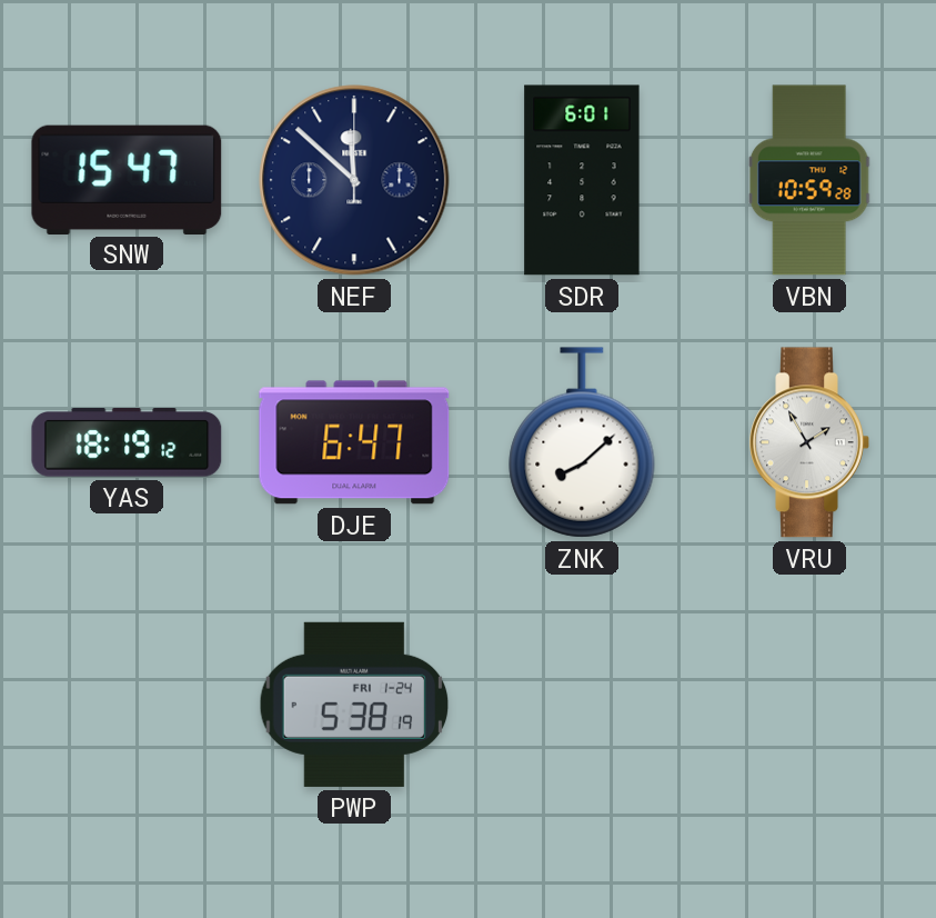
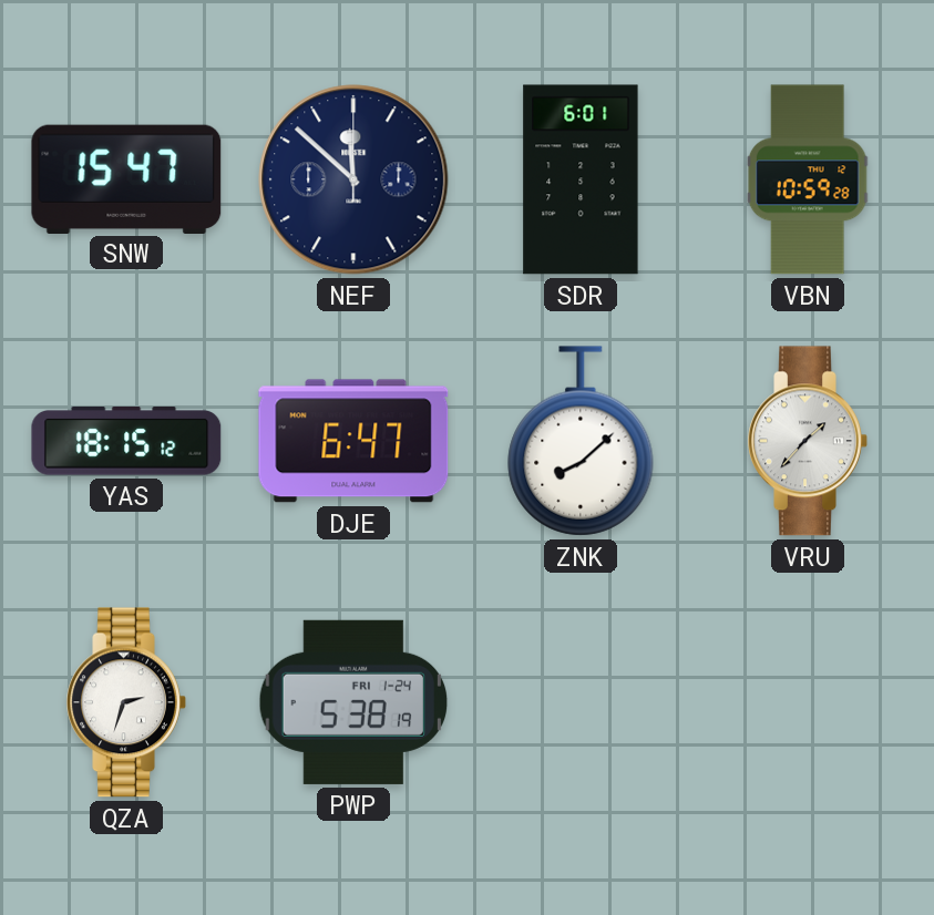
YAS: 18:19 -> 18:15 (126, 441)
VRU: 1:55 -> 1:37 (808, 441)
QZA: none -> 2:33 (126, 702)
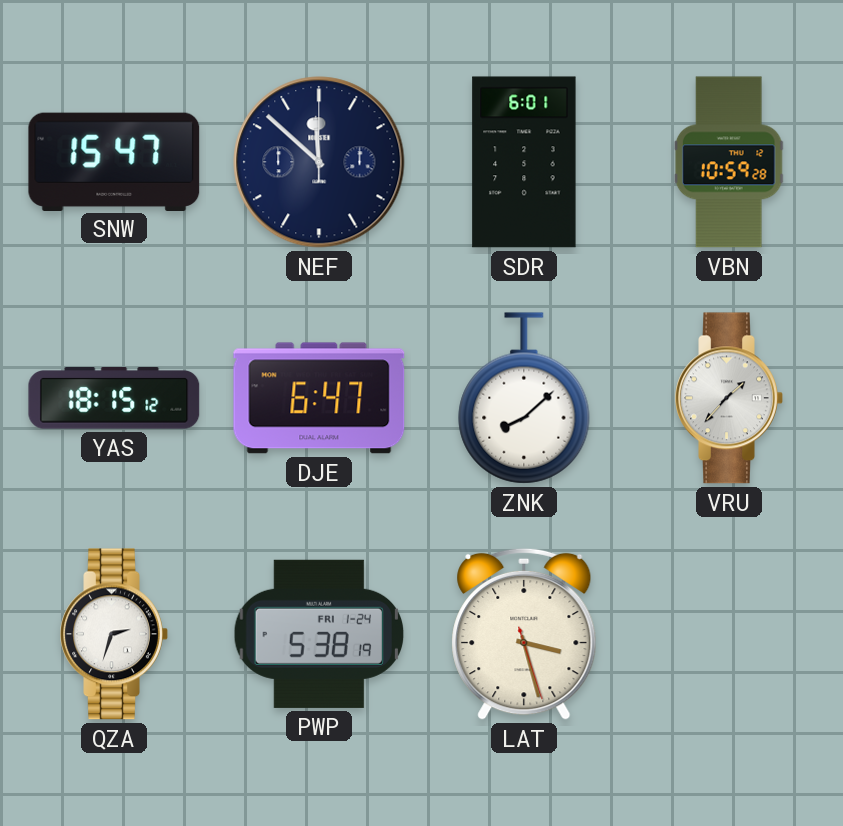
LAT: none -> 3:27 (524, 634)
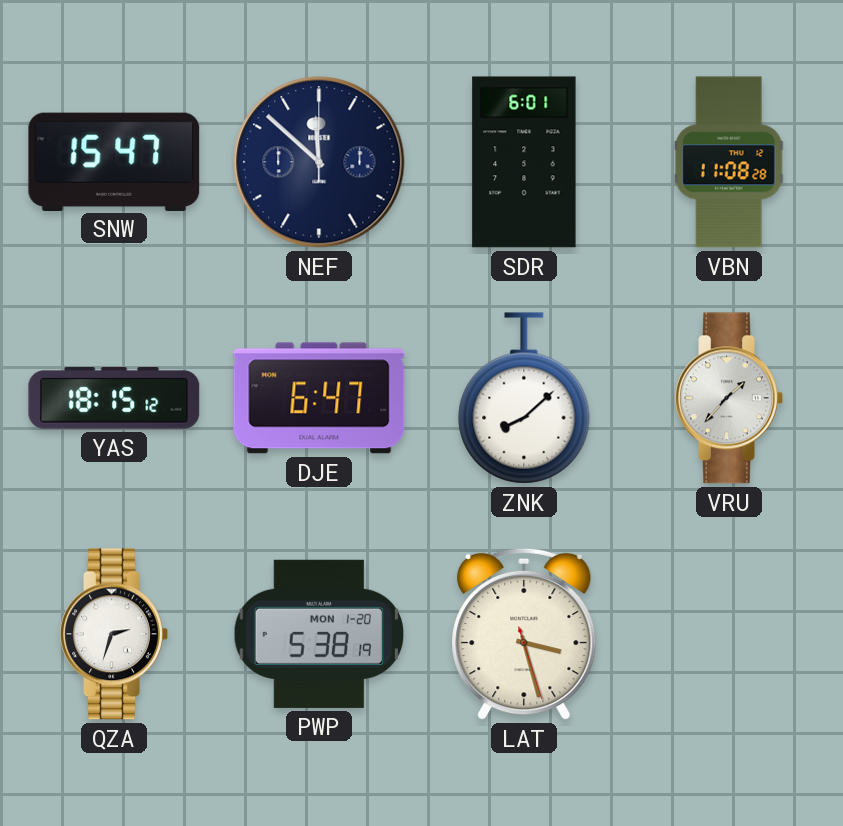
VBN: 10:59 -> 11:08 (729, 162)
PWP date: FRI 1-24 -> MON 1-20 (318, 634)
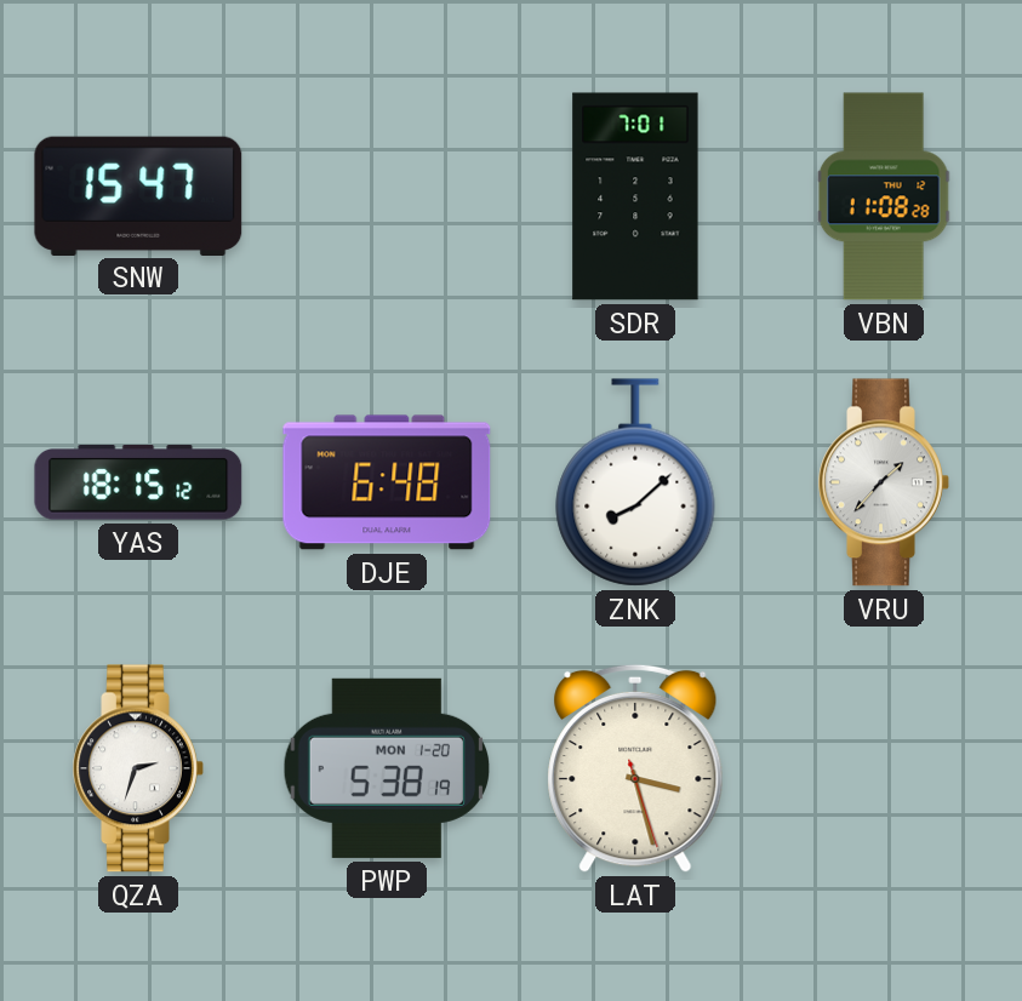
NEF: 11:52 -> none (319, 162)
SDR: 6:01 -> 7:01 (635, 196)
DJE: 6:47 -> 6:48 (387, 482)
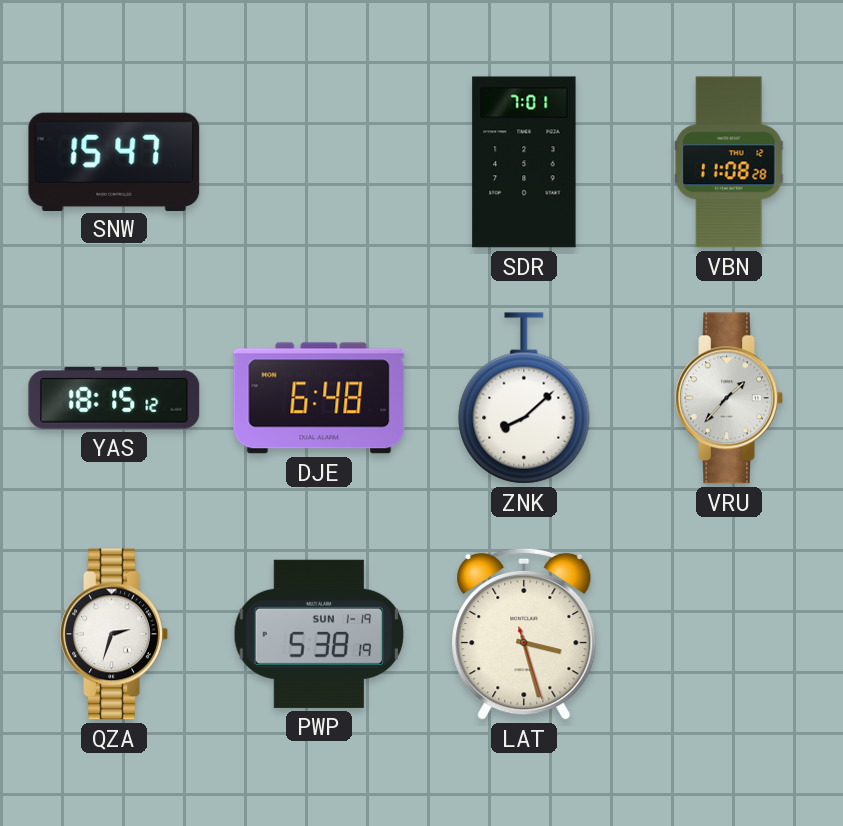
PWP date: MON 1-20 -> SUN 1-19 (318, 634)
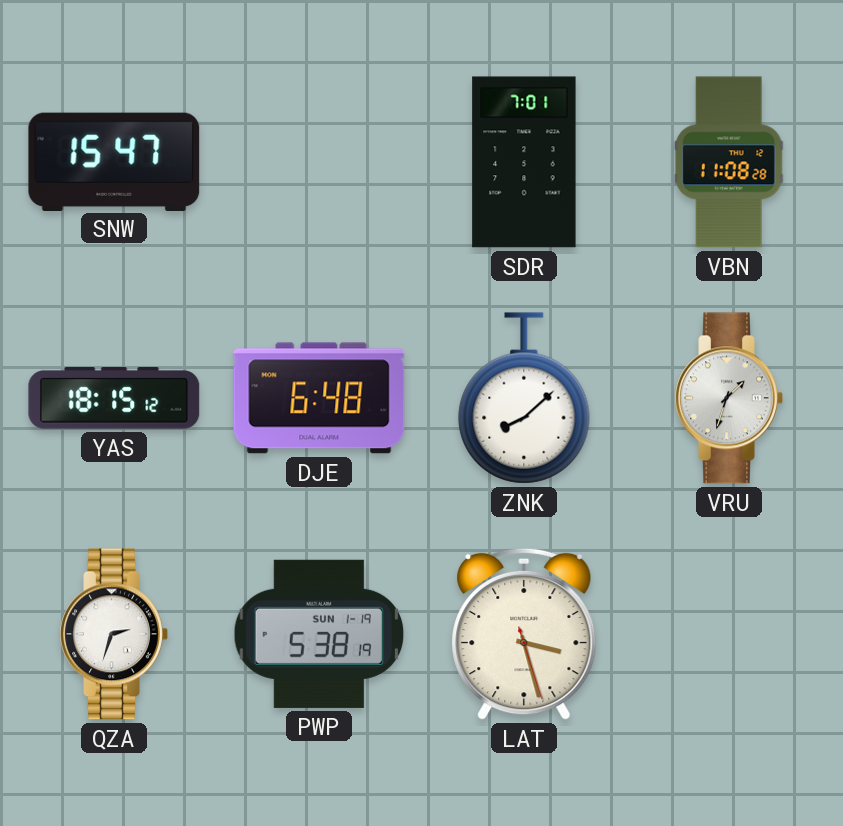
VRU: 1:37 -> 1:33 (729, 398)
